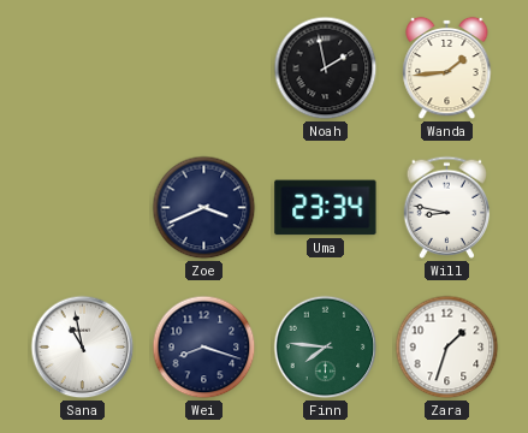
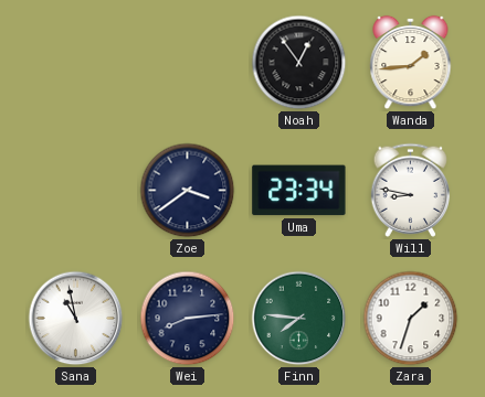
Noah: 1:58 -> 12:54 (299, 63)
Zoe: 3:41 -> 3:39 (188, 191)
Wei: 8:18 -> 8:14 (188, 319)
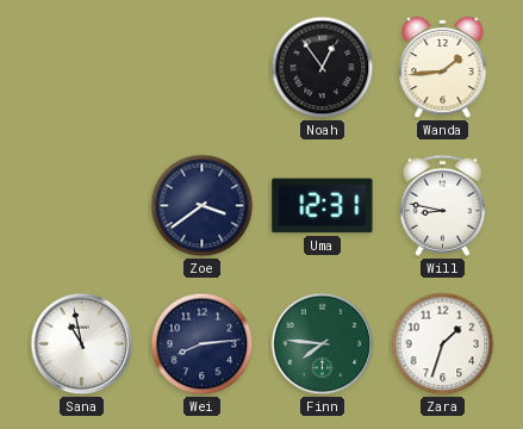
Uma: 23:34 -> 12:31 (323, 206)
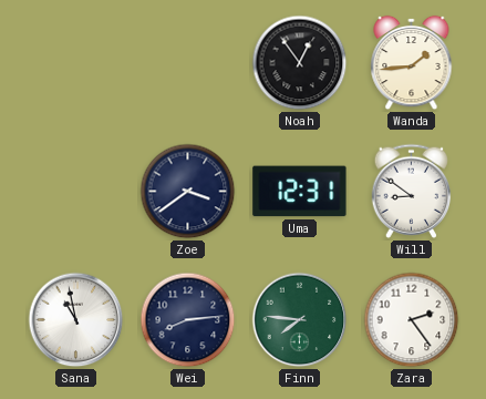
Will: 8:47 -> 8:51 (412, 191)
Zara: 1:33 -> 2:24 (412, 320)
